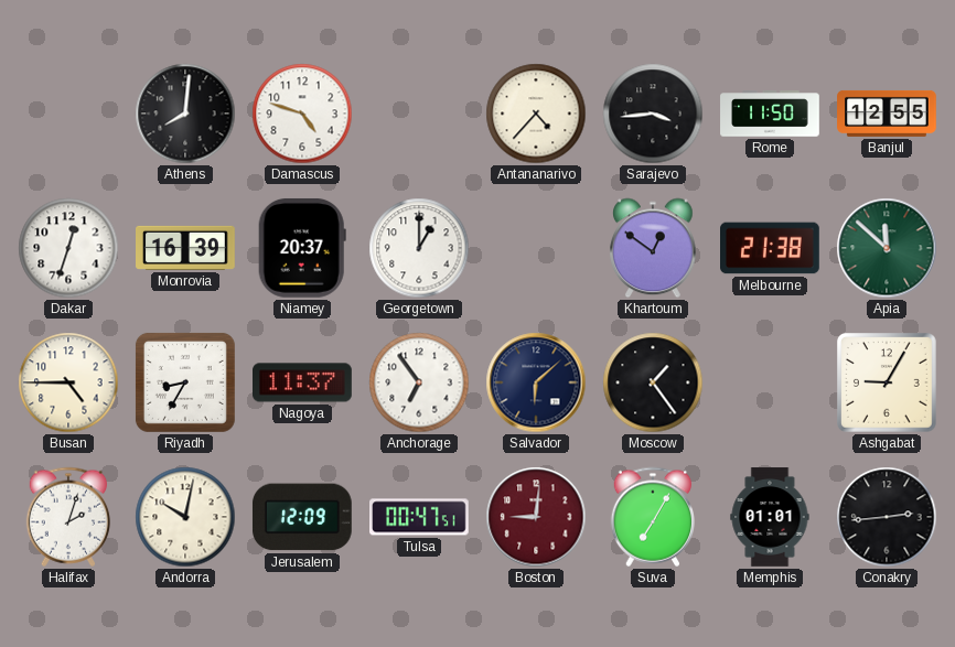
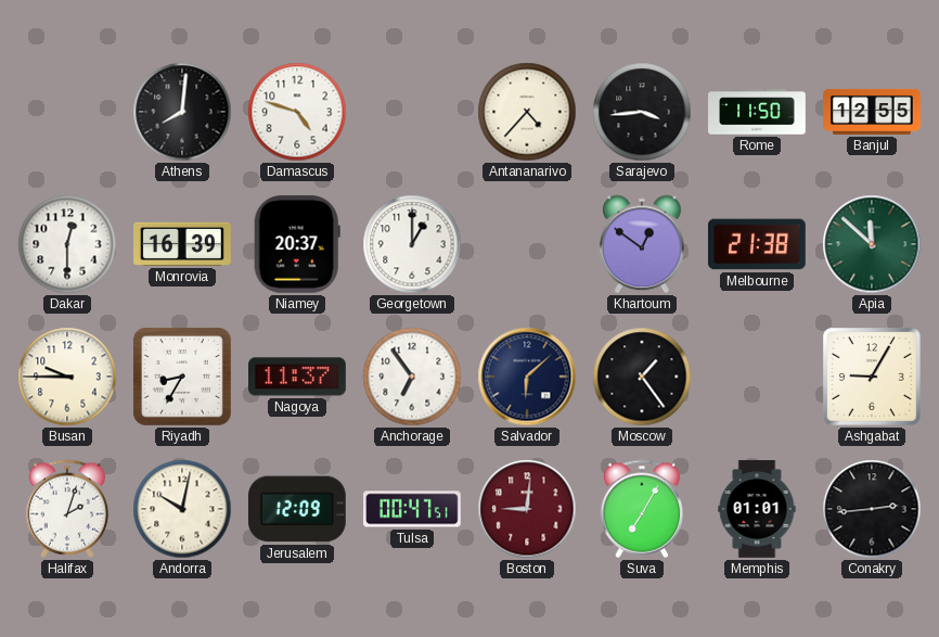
Dakar: 12:33 -> 12:30 (67, 244)
Busan: 4:45 -> 9:45 (67, 377)
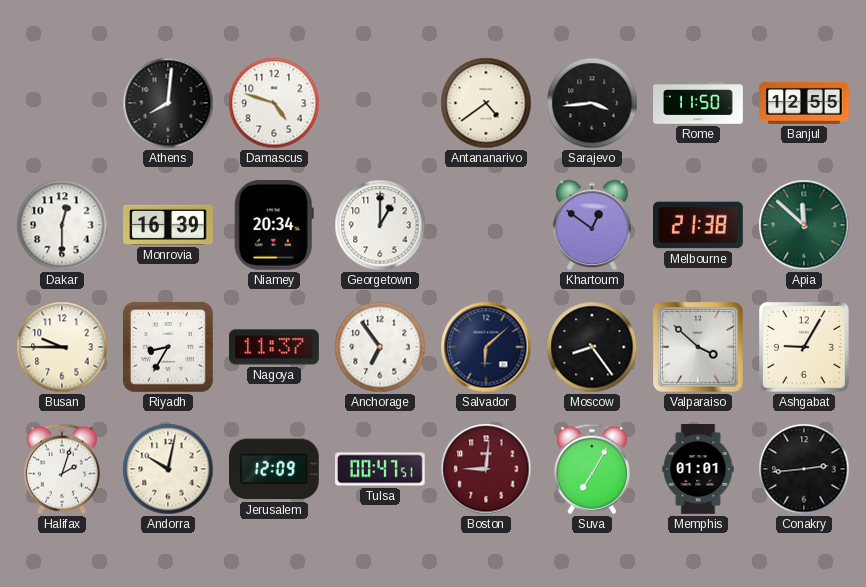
Antananarivo: 4:37 -> 4:39 (486, 103)
Niamey: 20:37 -> 20:34 (274, 225)
Moscow: 1:24 -> 8:24 (592, 347)
Valparaiso: none -> 3:52 (698, 347)
